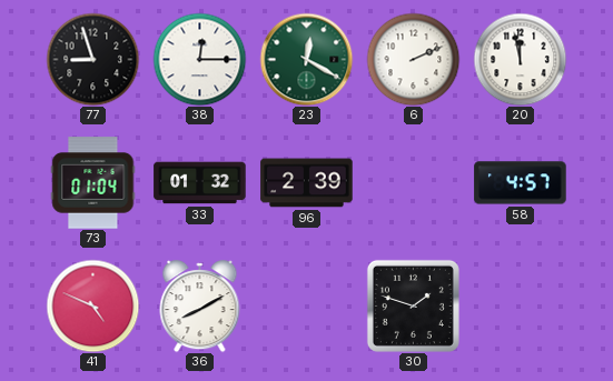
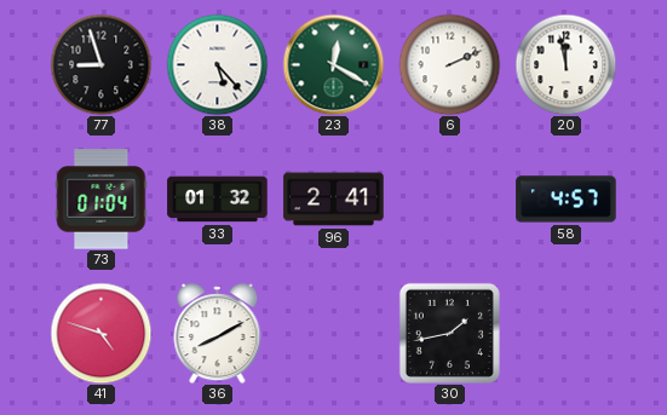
38: 12:15 -> 5:23 (217, 64)
96: 2:39 -> 2:41 (334, 200)
41: 4:49 -> 4:48 (100, 333)
30: 1:48 -> 1:43 (449, 333)
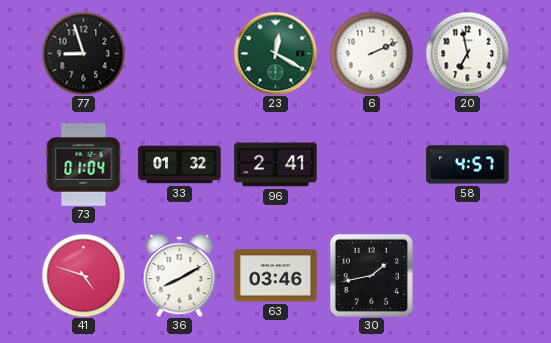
38: 5:23 -> none (217, 64)
20: 11:58 -> 6:58 (467, 53)
63: none -> 03:46 (276, 276)
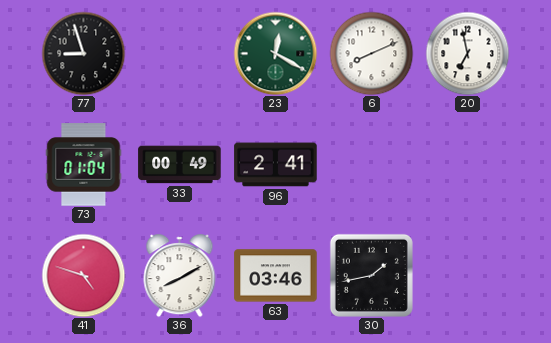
6: 2:11 -> 8:11 (371, 53)
33: 01:32 -> 00:49 (180, 165)
58: 4:57 -> none (468, 165)
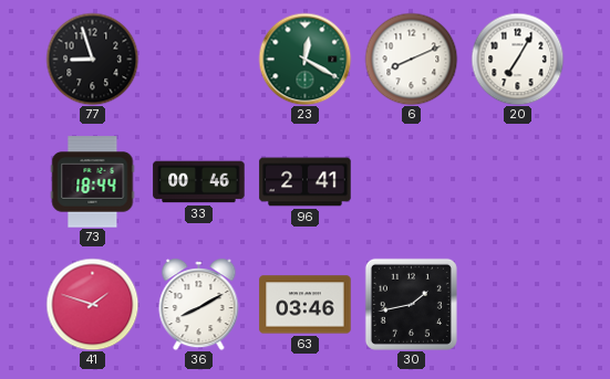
20: 6:58 -> 7:05 (517, 59)
73: 01:04 -> 18:44 (93, 182)
33: 00:49 -> 00:46 (199, 182)
41: 4:48 -> 1:48 (92, 304)
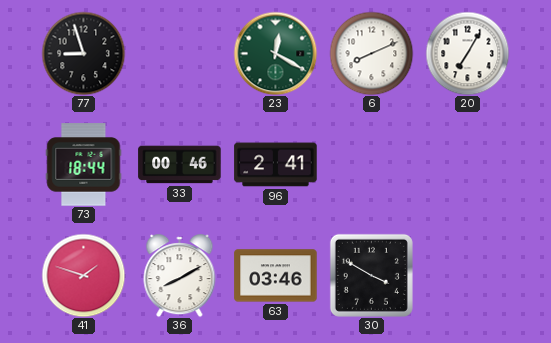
30: 1:43 -> 3:50 (371, 275)
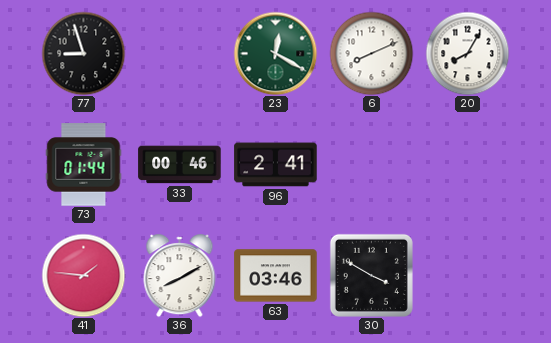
20: 7:05 -> 8:05 (467, 53)
73: 18:44 -> 01:44 (84, 165)
41: 1:48 -> 1:46 (83, 275)
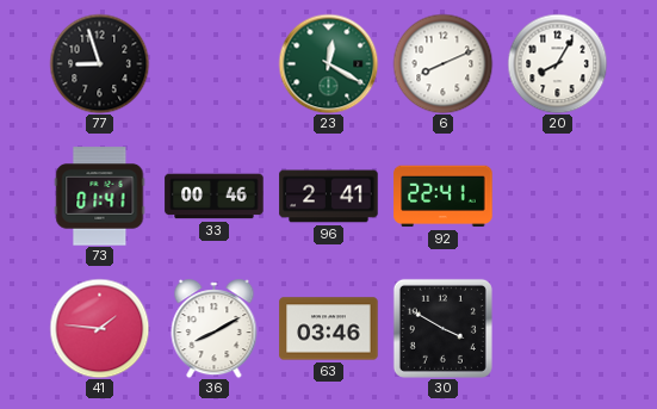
73: 01:44 -> 01:41 (100, 197)
92: none -> 22:41 (444, 197)
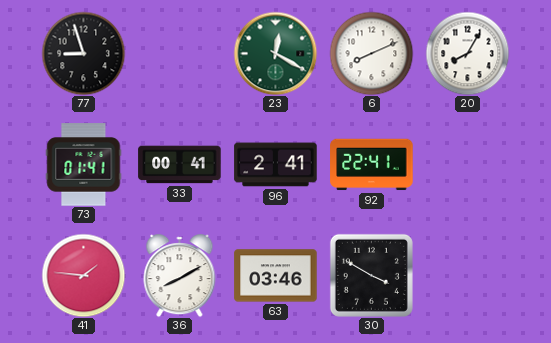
33: 00:46 -> 00:41 (180, 165)
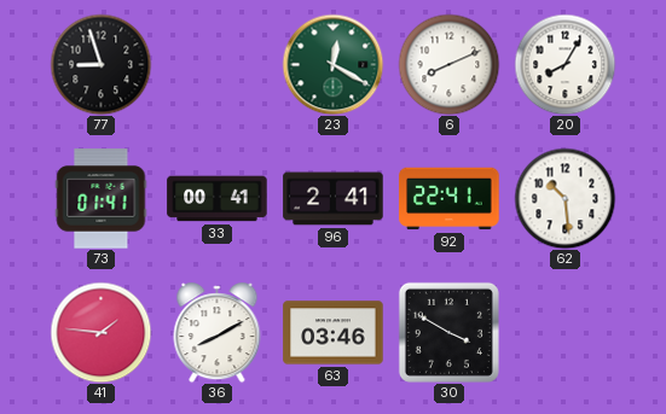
62: none -> 10:29 (564, 198)
